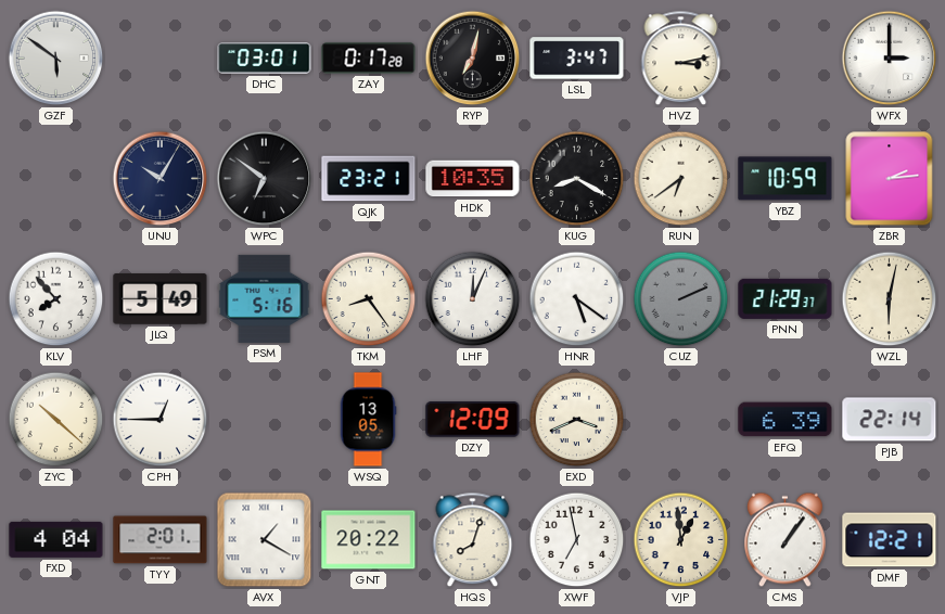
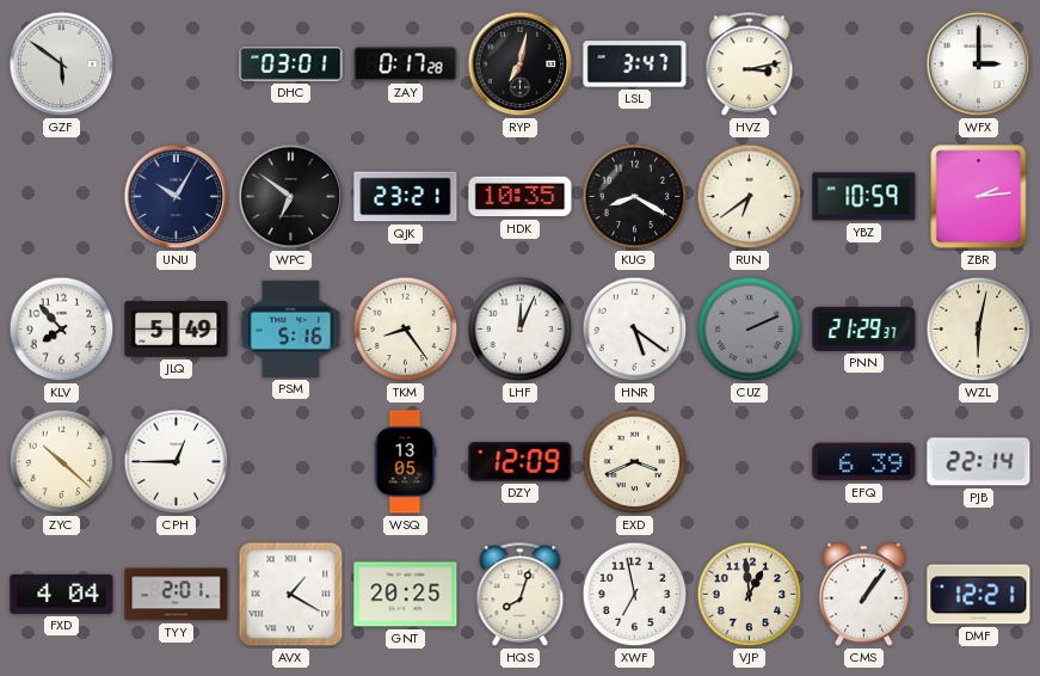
GNT: 20:22 -> 20:25 (406, 595)
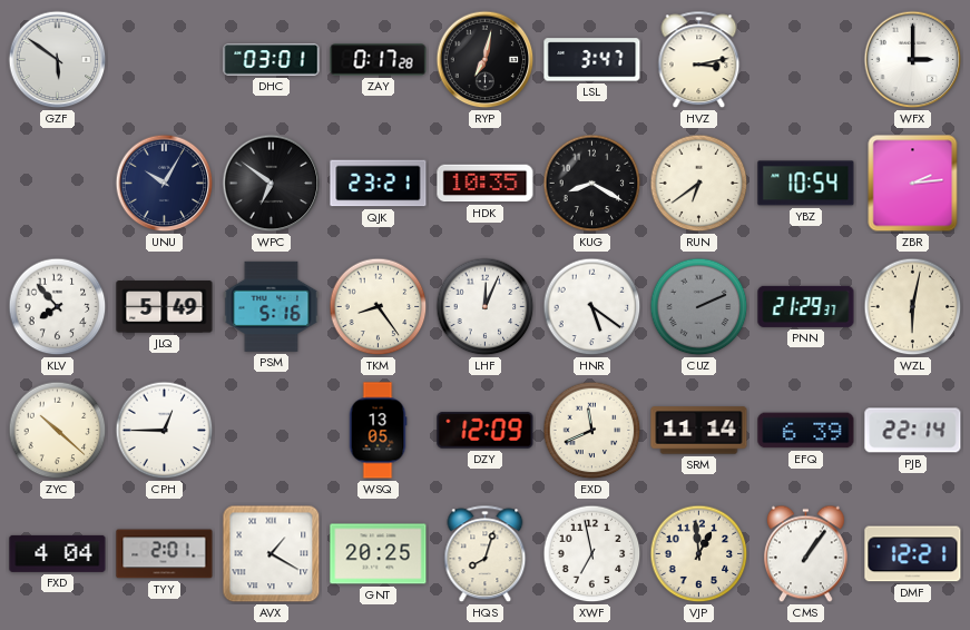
YBZ: 10:59 -> 10:54 (806, 184)
EXD: 3:41 -> 11:41 (592, 431)
SRM: none -> 11:14 (699, 431)
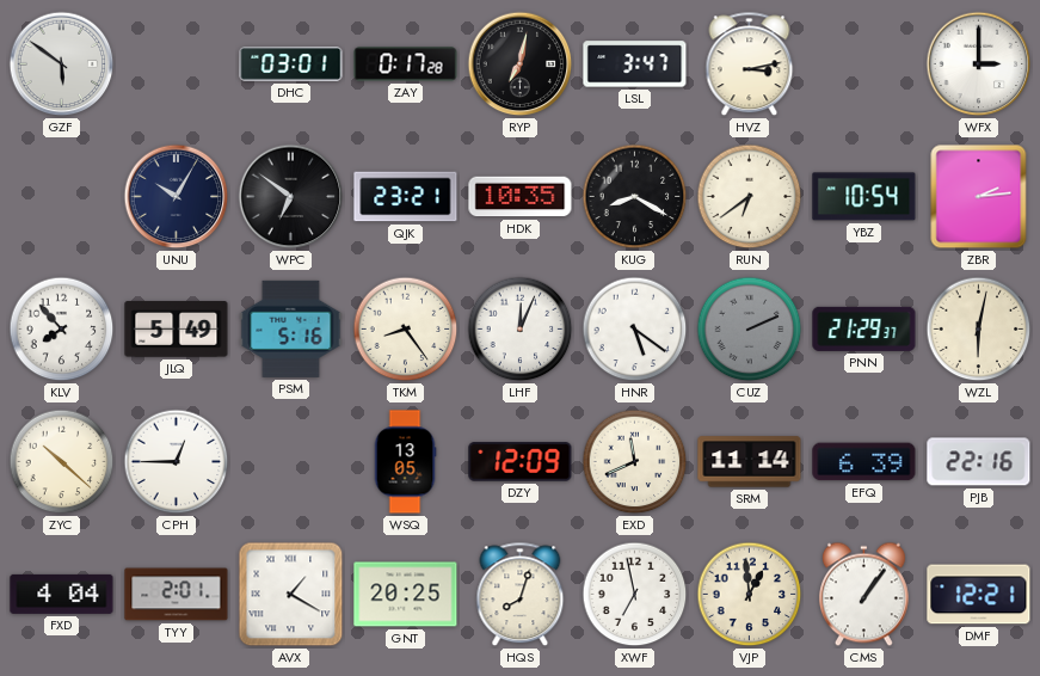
PJB: 22:14 -> 22:16 (979, 462)
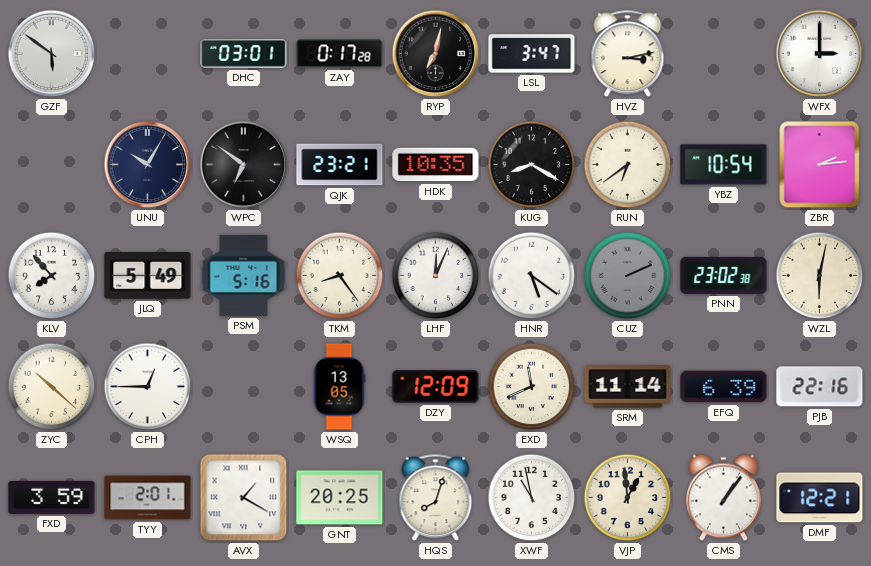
PNN: 21:29 -> 23:02 (724, 275)
FXD: 4:04 -> 3:59 (52, 497)
XWF: 6:58 -> 10:58 (532, 498)
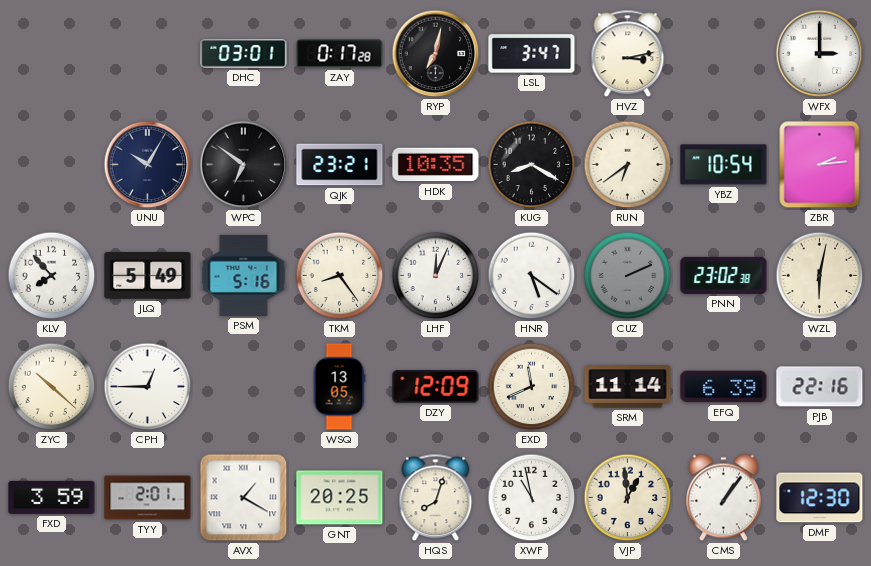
GZF: 5:51 -> none (52, 54)
DMF: 12:21 -> 12:30 (820, 498)
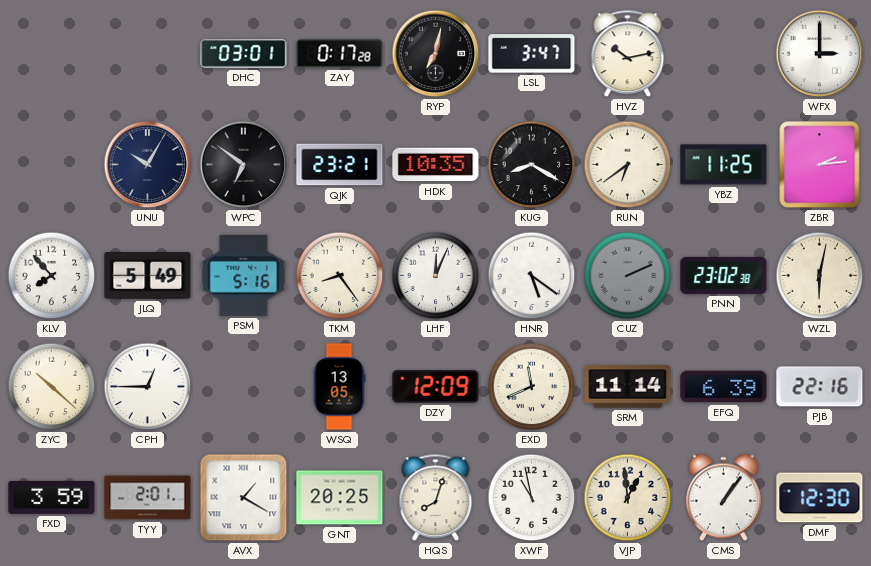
HVZ: 3:13 -> 10:13 (628, 54)
YBZ: 10:54 -> 11:25 (724, 165)
